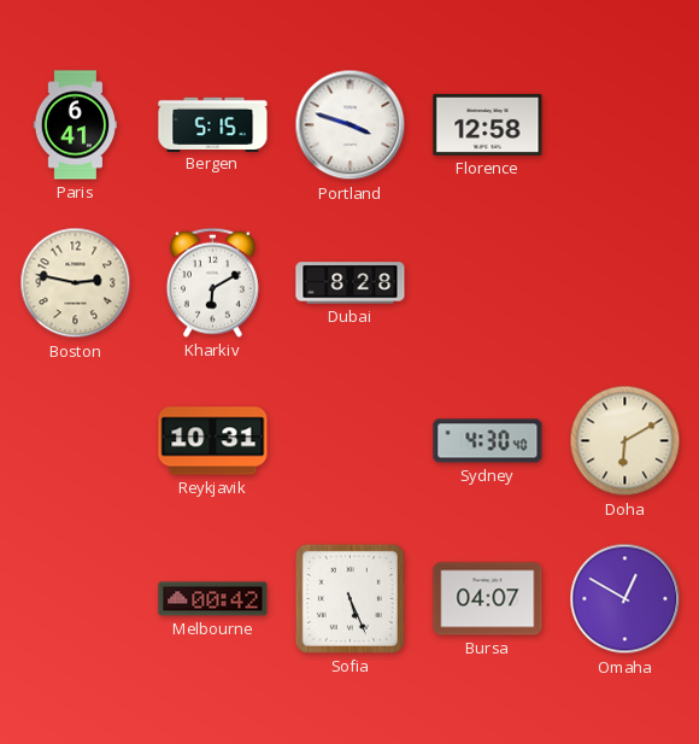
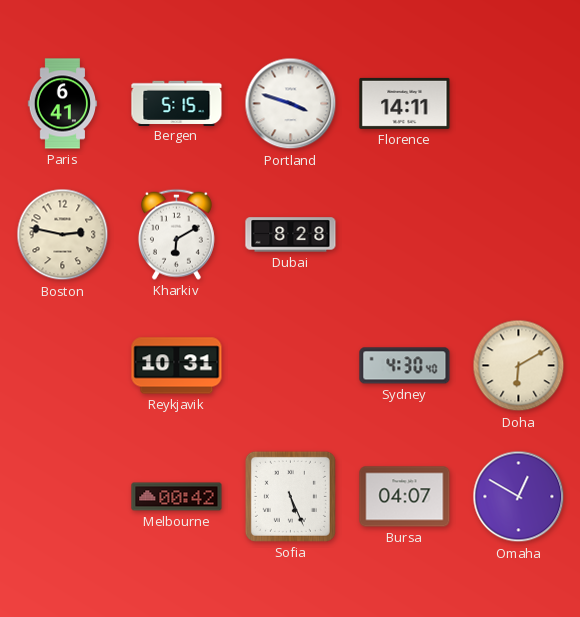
Florence: 12:58 -> 14:11 (405, 103)
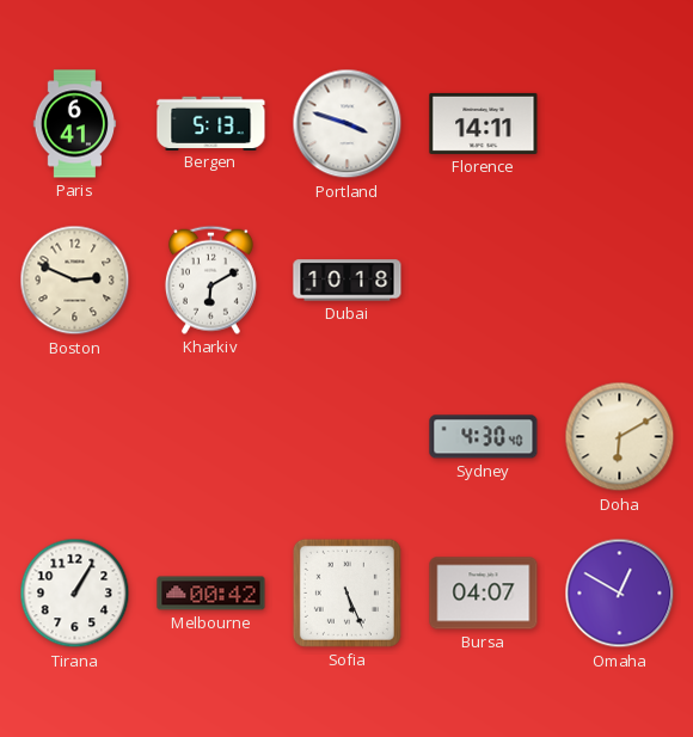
Bergen: 5:15 -> 5:13 (211, 123)
Boston: 2:47 -> 2:49 (75, 281)
Dubai: 8:28 -> 10:18 (348, 281)
Reykjavik: 10:31 -> none (177, 366)
Tirana: none -> 1:05 (75, 594)
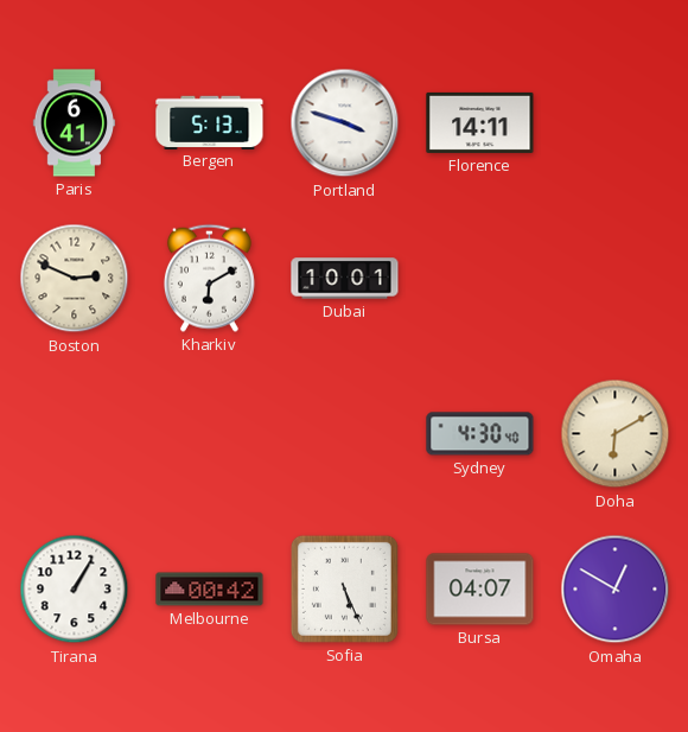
Dubai: 10:18 -> 10:01 (345, 279)
